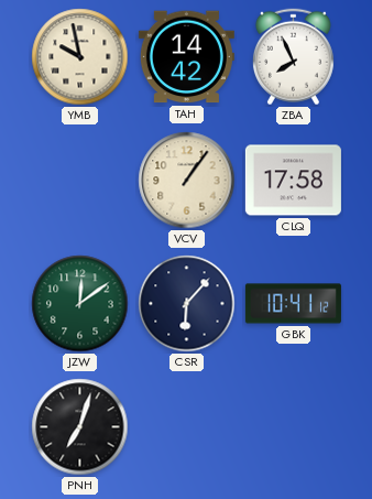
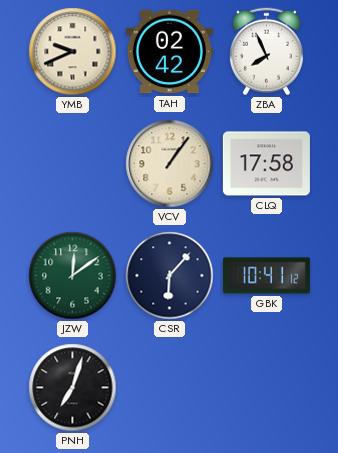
YMB: 9:58 -> 9:41 (73, 52)
TAH: 14:42 -> 02:42 (169, 52)
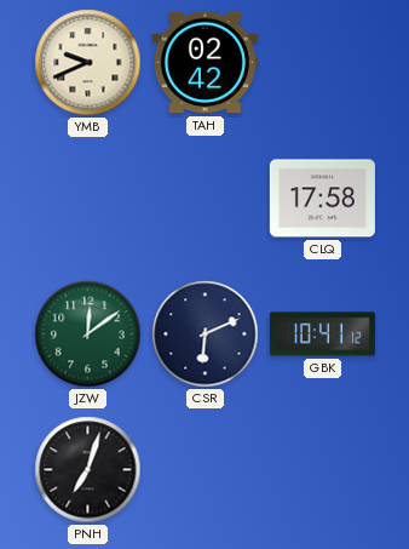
ZBA: 7:56 -> none (266, 52)
VCV: 1:06 -> none (170, 164)
CSR: 6:07 -> 6:11 (206, 334)
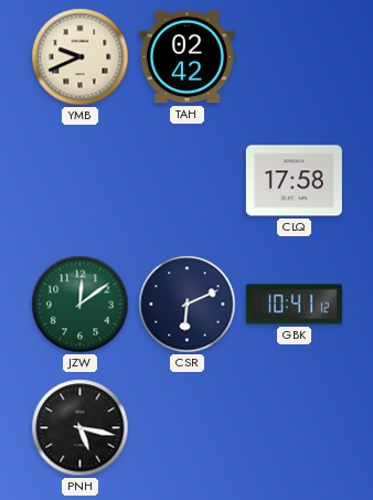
PNH: 7:03 -> 5:17 (81, 428)
